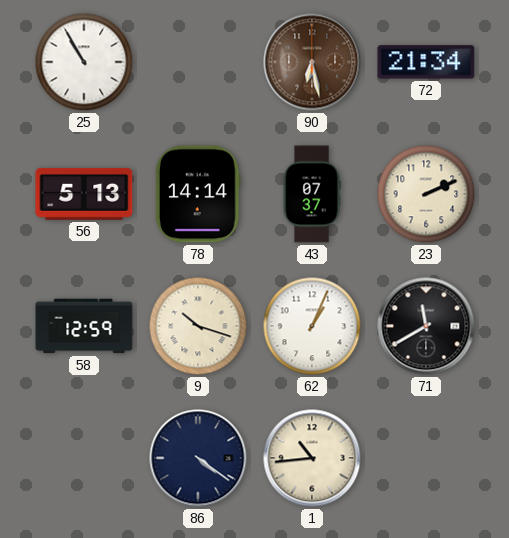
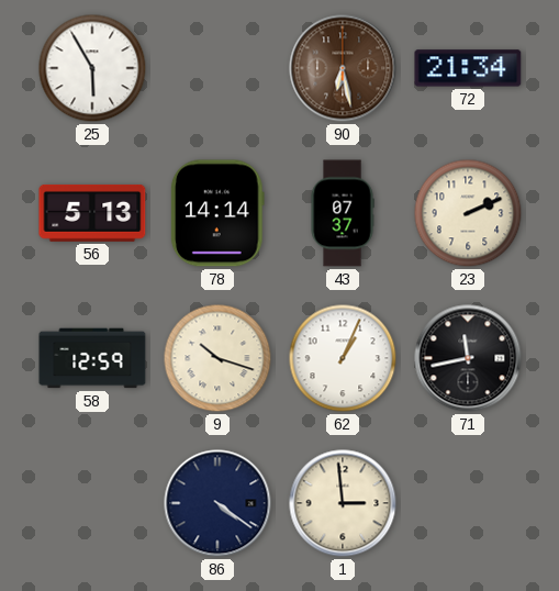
25: 10:55 -> 5:55 (92, 68)
71: 11:40 -> 11:43 (468, 358)
1: 10:44 -> 2:59 (343, 503)
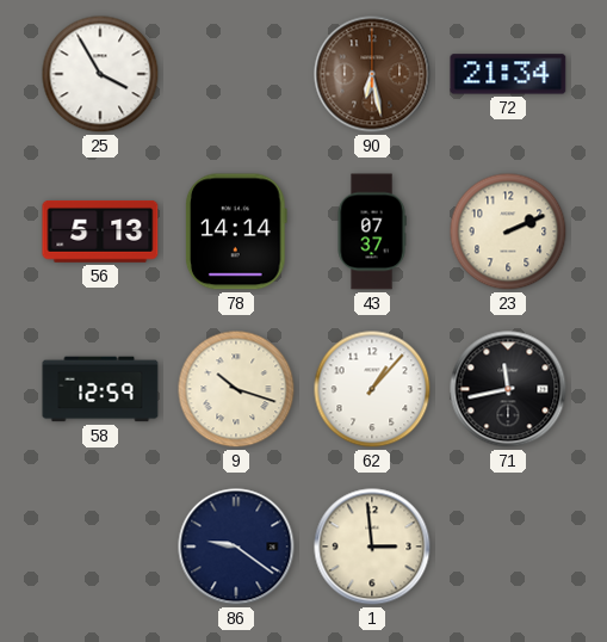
25: 5:55 -> 3:55 (100, 74)
62: 1:04 -> 1:07 (372, 389)
86: 4:21 -> 9:21 (236, 547)
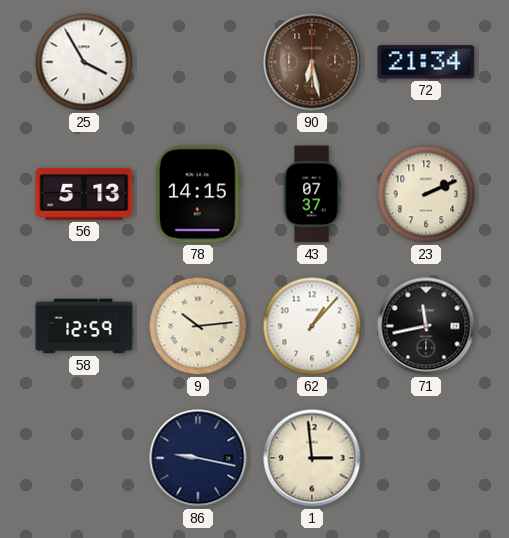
78: 14:14 -> 14:15 (198, 194)
9: 10:18 -> 10:14 (198, 326)
86: 9:21 -> 9:17 (198, 458)
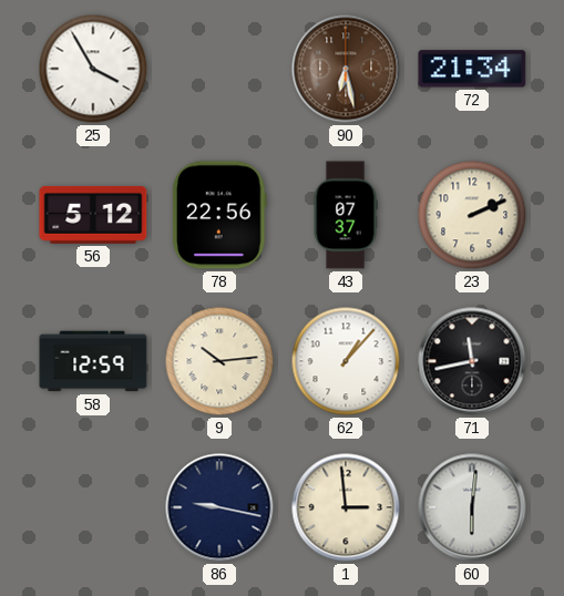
56: 5:13 -> 5:12 (93, 215)
78: 14:15 -> 22:56 (219, 215)
60: none -> 6:01 (472, 507)
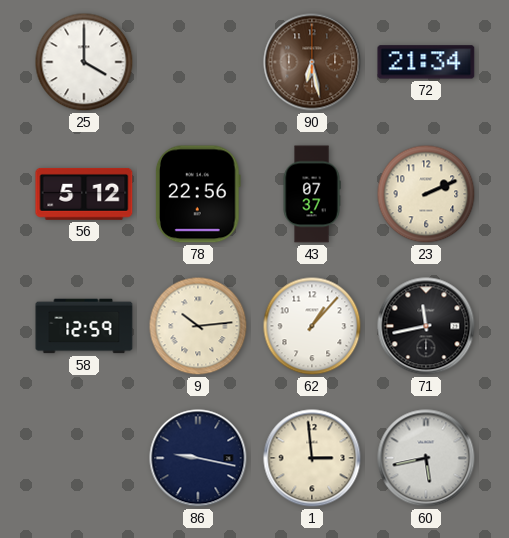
25: 3:55 -> 4:00 (84, 62)
60: 6:01 -> 5:43 (426, 458)
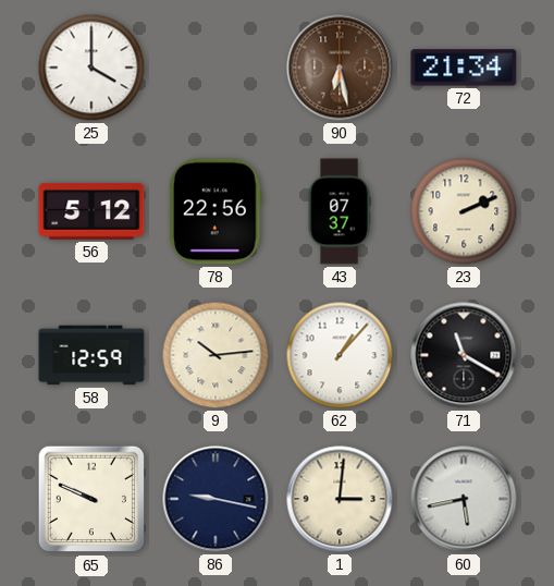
71: 11:43 -> 11:20 (464, 355)
65: none -> 9:49 (91, 499)
1: 2:59 -> 3:01 (340, 499)
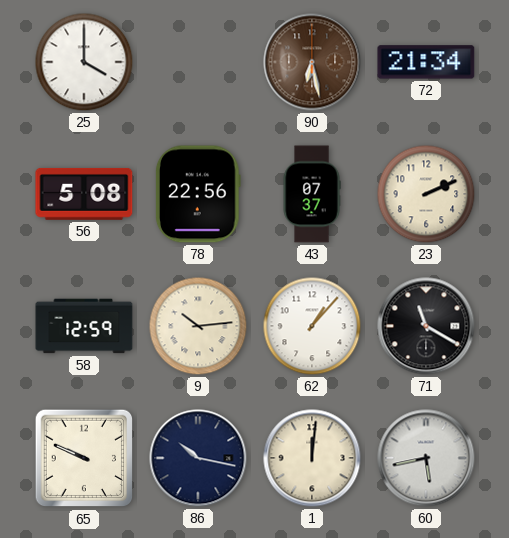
56: 5:12 -> 5:08 (84, 194)
86: 9:17 -> 10:17 (198, 458)
1: 3:01 -> 12:01 (312, 458)
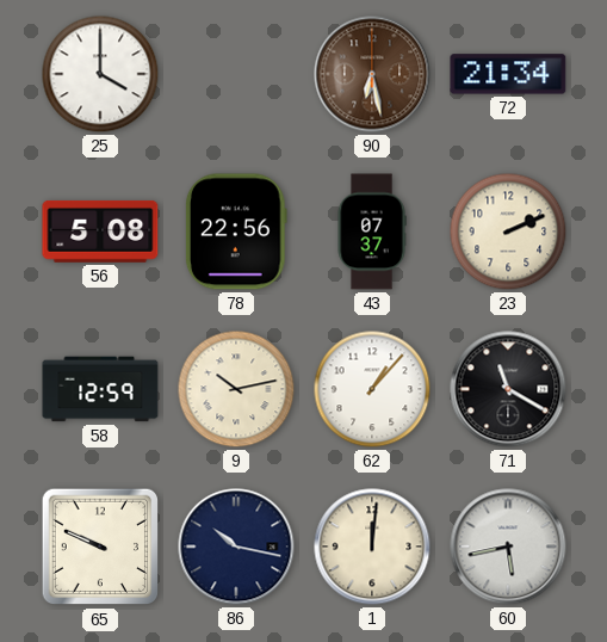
9: 10:14 -> 10:13 (236, 389)
